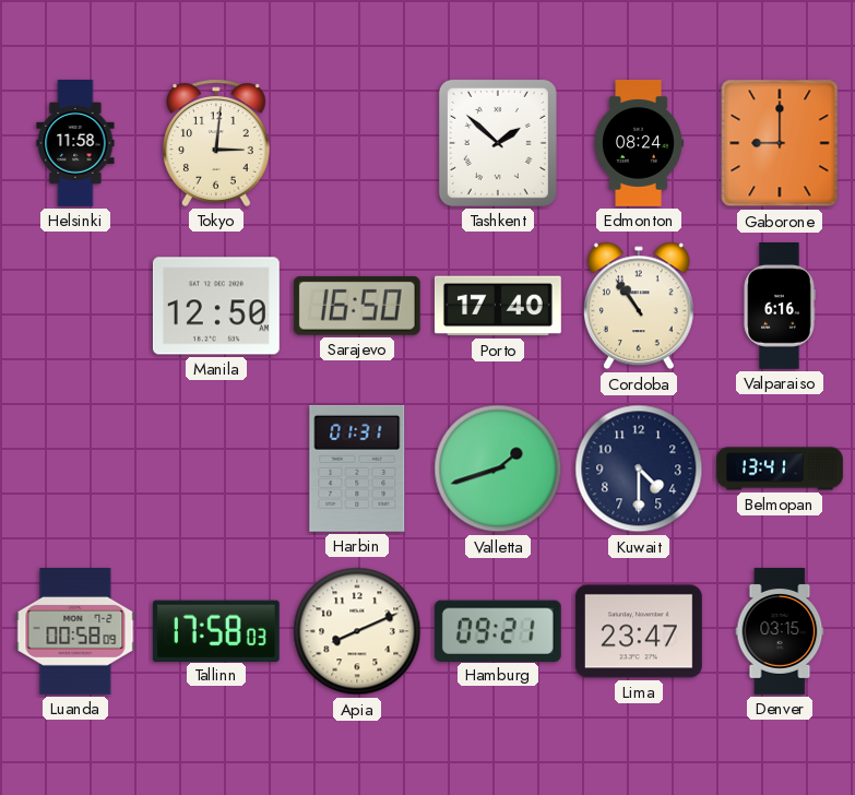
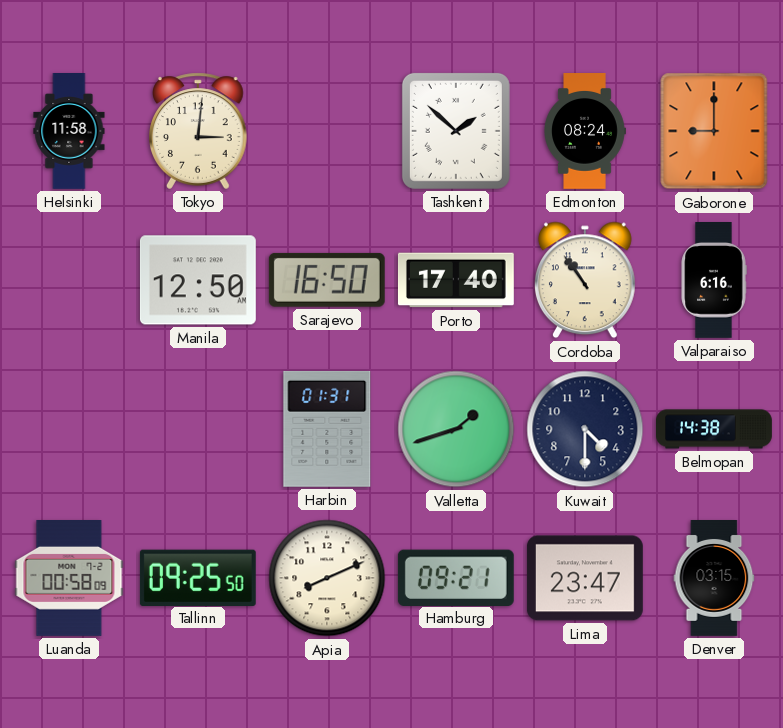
Belmopan: 13:41 -> 14:38 (714, 429)
Tallinn: 17:58 -> 09:25 (198, 577)
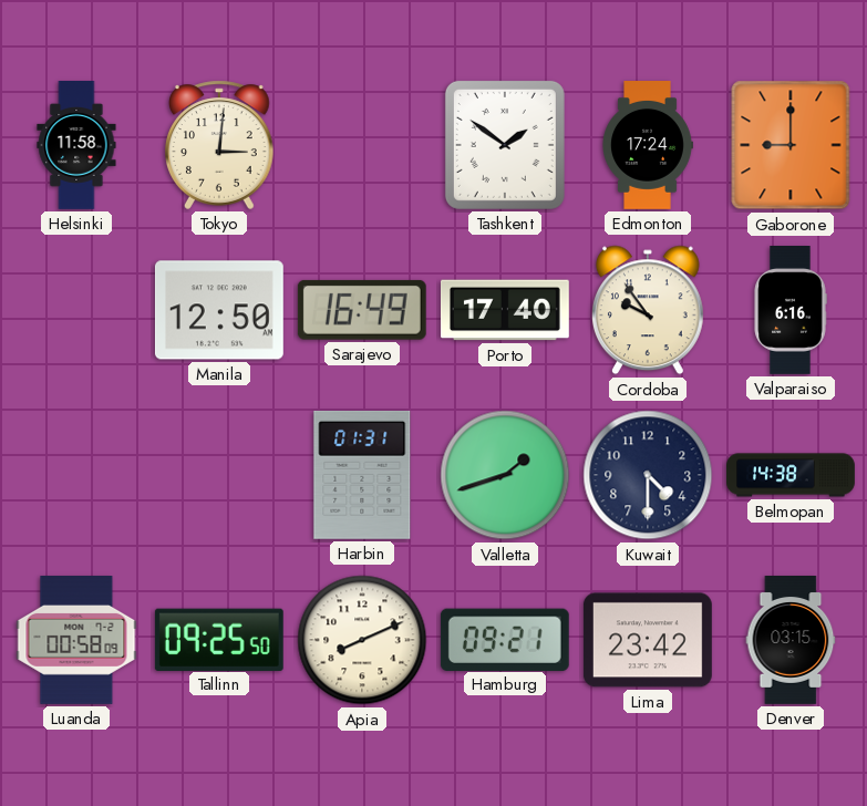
Tashkent: 1:52 -> 1:51 (505, 145)
Edmonton: 08:24 -> 17:24 (648, 146)
Sarajevo: 16:50 -> 16:49 (362, 310)
Cordoba: 10:54 -> 9:54 (648, 310)
Lima: 23:47 -> 23:42 (648, 640)
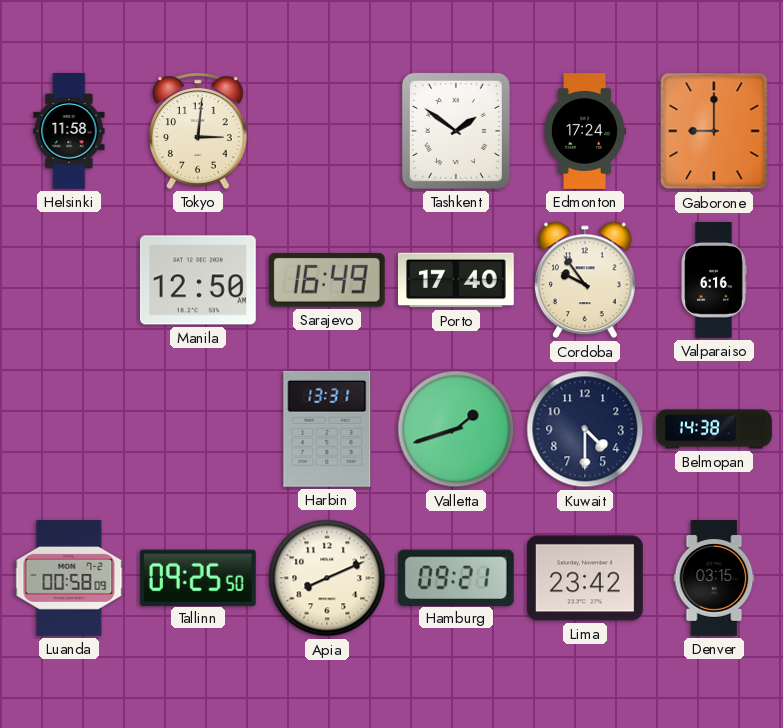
Harbin: 01:31 -> 13:31 (327, 429)
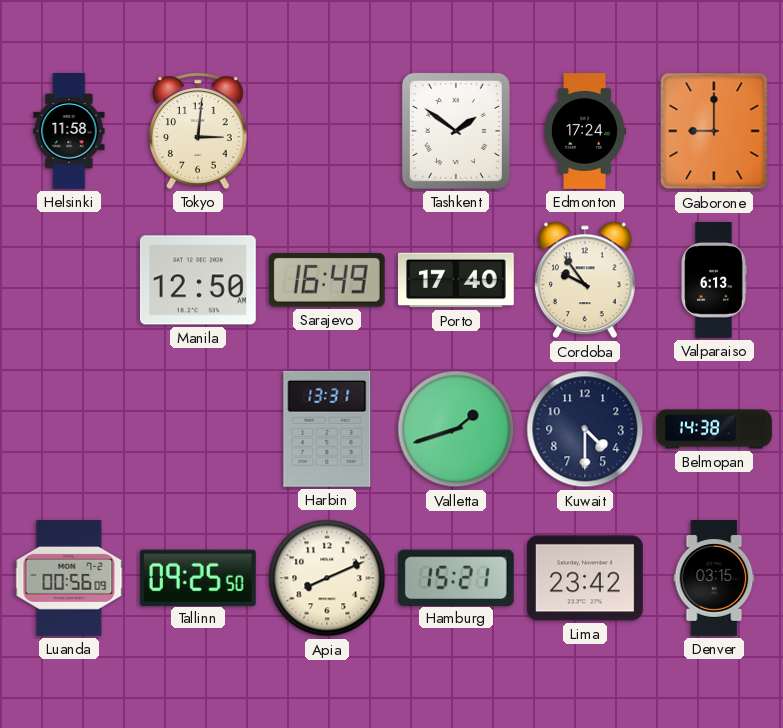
Valparaiso: 6:16 -> 6:13 (714, 281)
Luanda: 00:58 -> 00:56 (69, 579)
Hamburg: 09:21 -> 15:21 (456, 577)
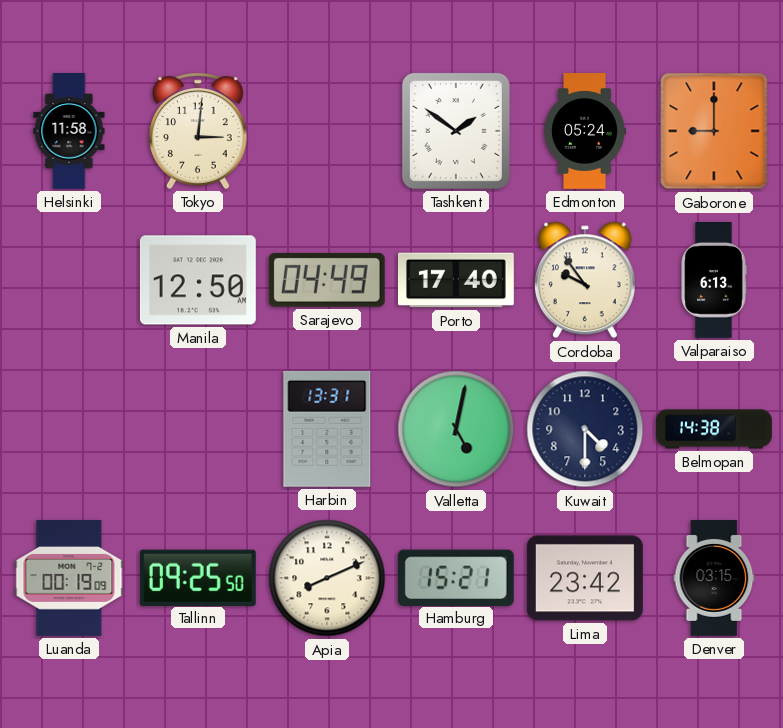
Edmonton: 17:24 -> 05:24 (585, 132)
Sarajevo: 16:49 -> 04:49 (327, 280)
Valletta: 1:42 -> 5:02 (456, 429)
Luanda: 00:56 -> 00:19 (69, 579)
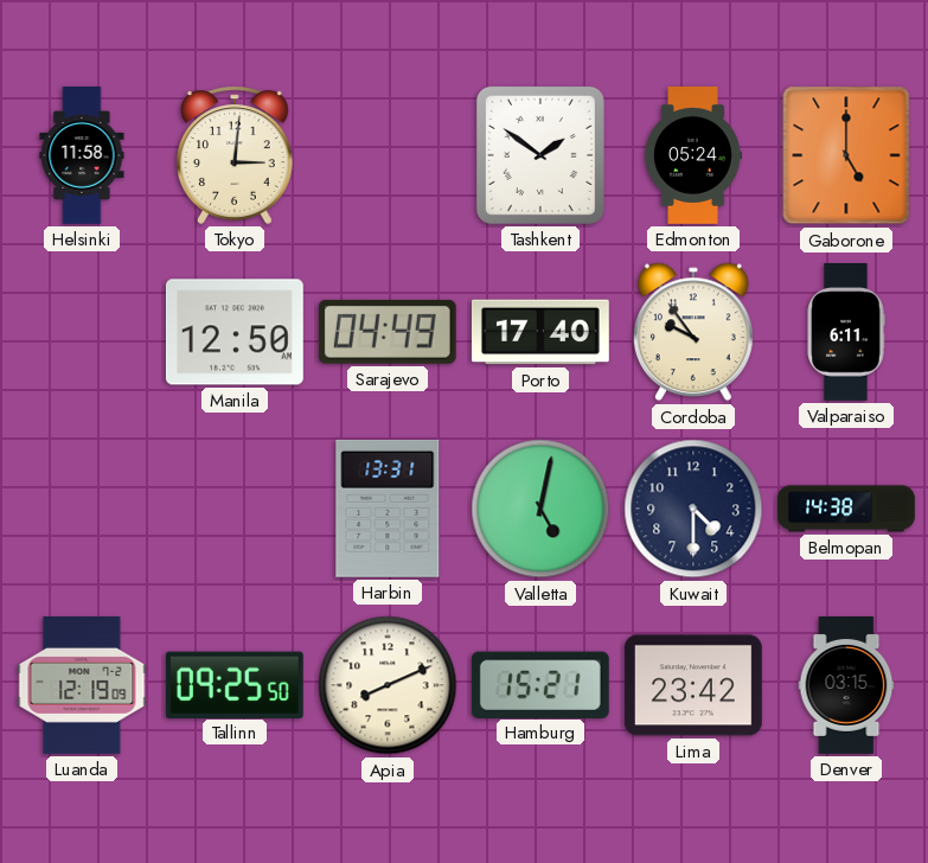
Gaborone: 9:00 -> 5:00 (846, 155)
Valparaiso: 6:13 -> 6:11 (846, 333)
Luanda: 00:19 -> 12:19 (82, 686)
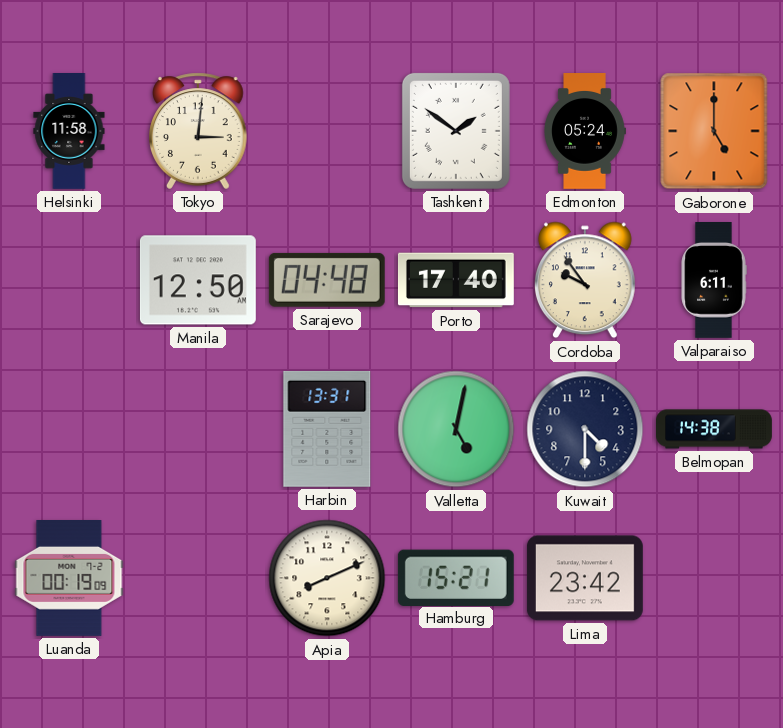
Sarajevo: 04:49 -> 04:48 (327, 280)
Luanda: 12:19 -> 00:19 (69, 579)
Tallinn: 09:25 -> none (235, 684)
Denver: 03:15 -> none (846, 686)
